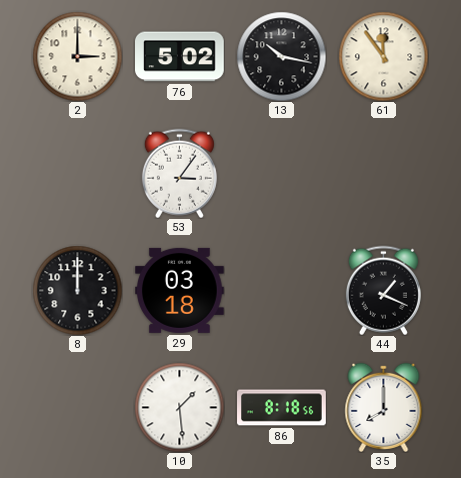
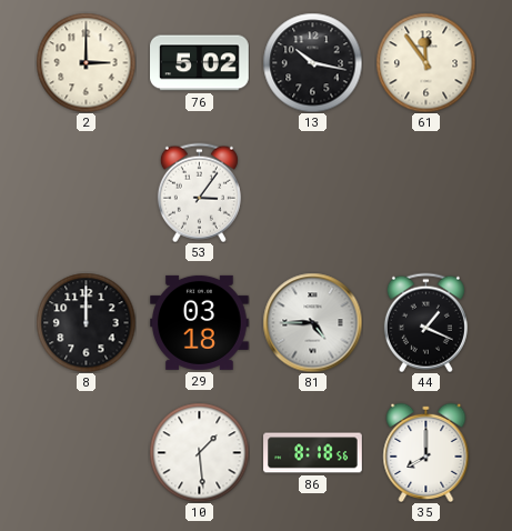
81: none -> 4:45 (312, 322)
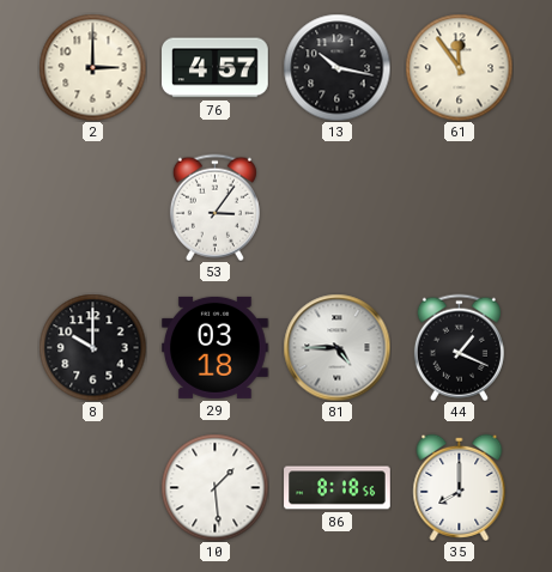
76: 5:02 -> 4:57 (216, 68)
8: 12:00 -> 10:00 (92, 347)
